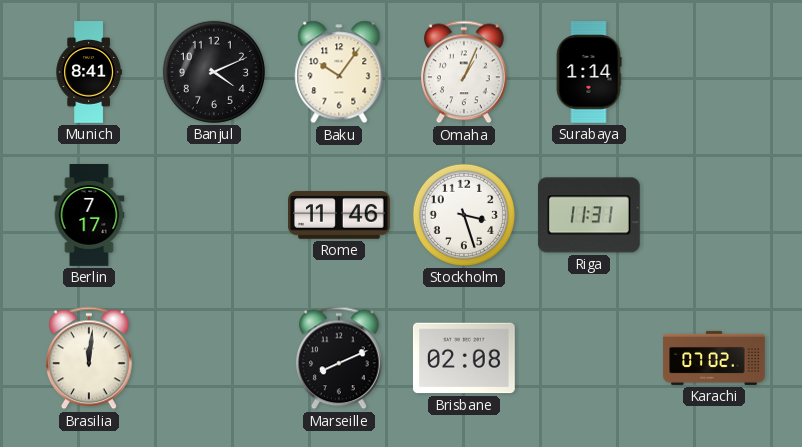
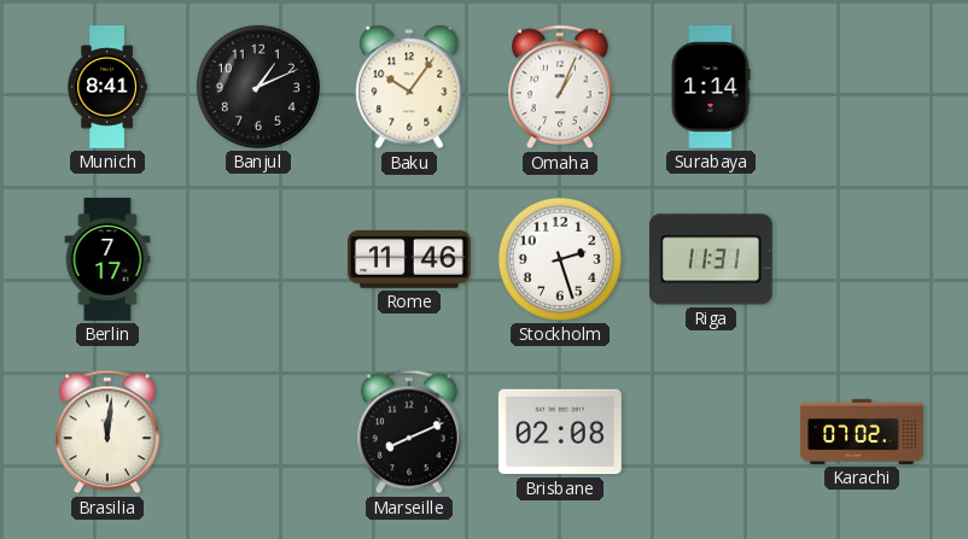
Banjul: 4:11 -> 1:11 (258, 87)
Stockholm: 3:27 -> 2:27 (560, 259)
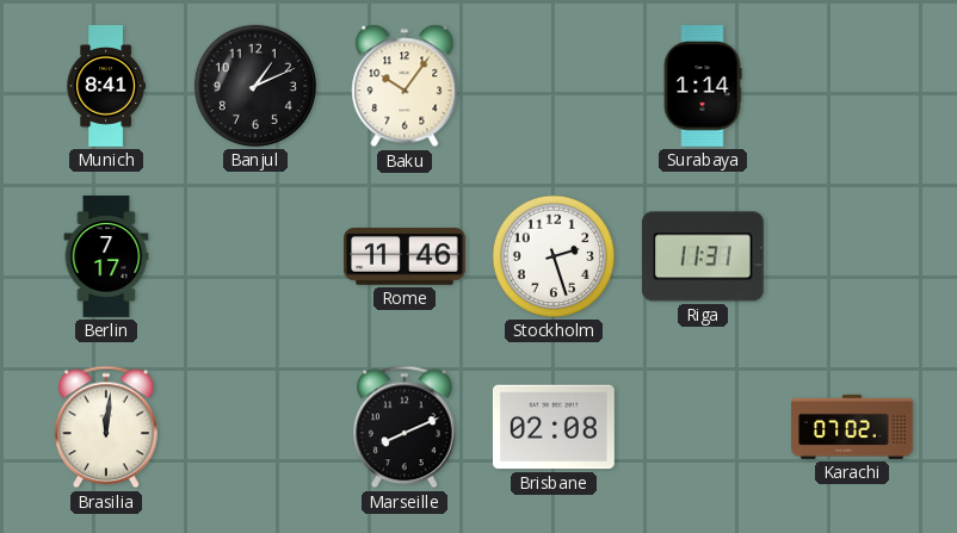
Omaha: 1:04 -> none (561, 87)
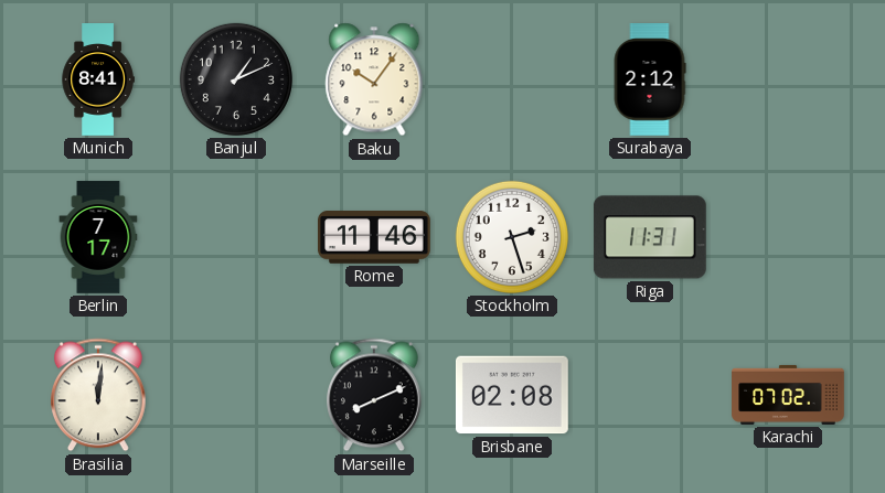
Surabaya: 1:14 -> 2:12 (650, 79)
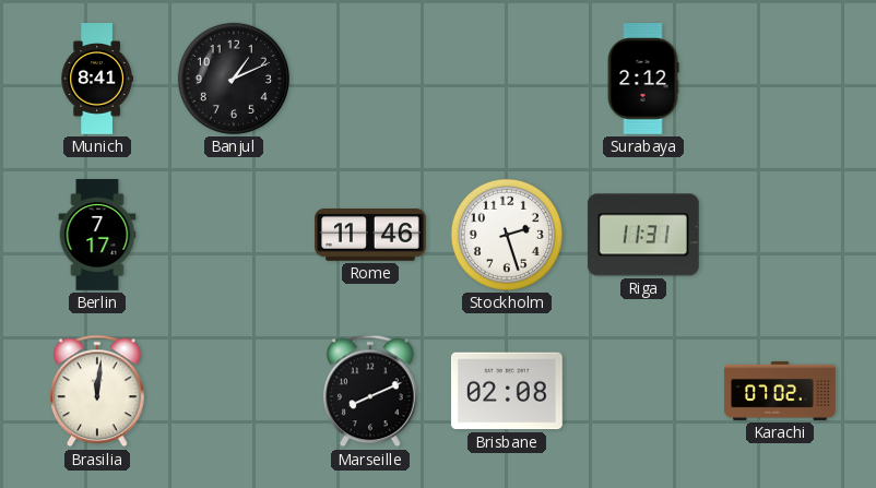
Baku: 10:06 -> none (374, 79)
